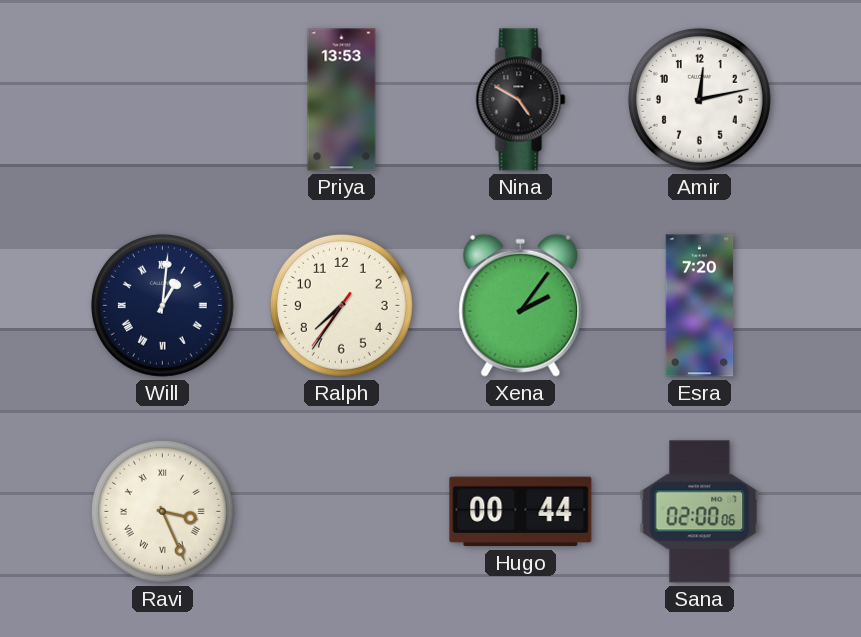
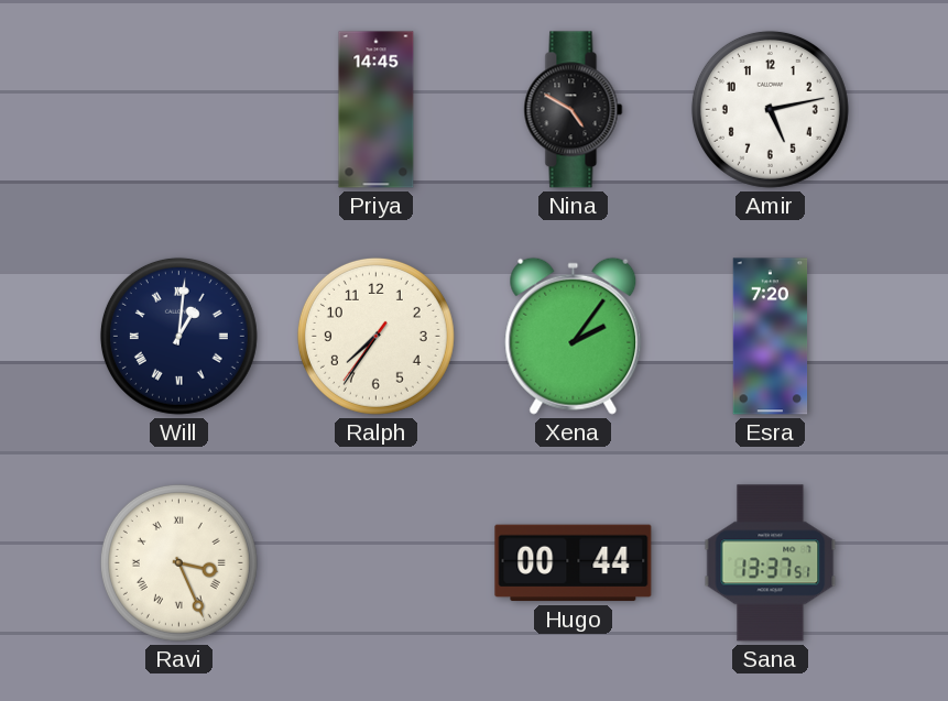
Priya: 13:53 -> 14:45 (377, 110)
Amir: 12:13 -> 5:13 (770, 109)
Sana: 02:00 -> 13:37 (771, 563)
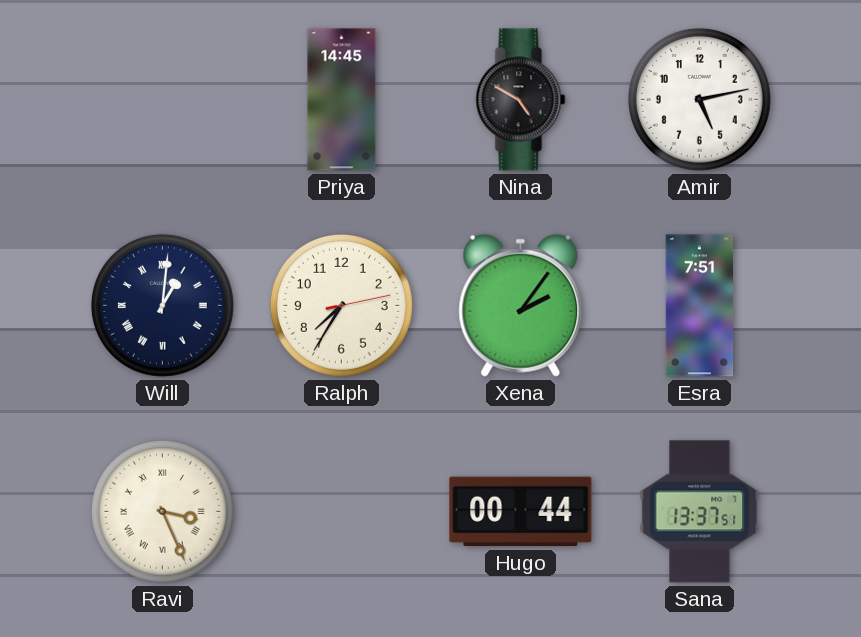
Ralph: 7:35:36 -> 7:35:13 (341, 305)
Esra: 7:20 -> 7:51 (700, 306)
